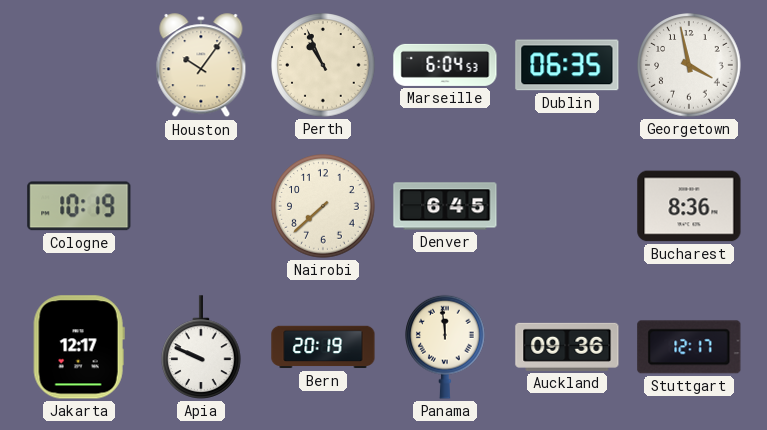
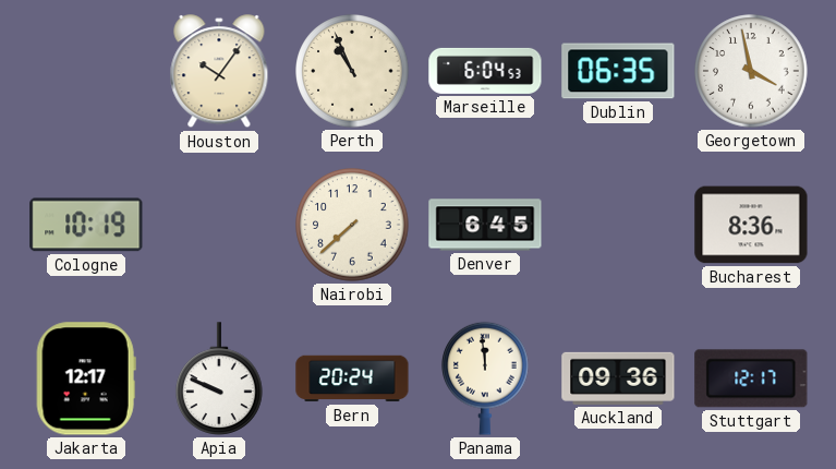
Bern: 20:19 -> 20:24 (352, 378)
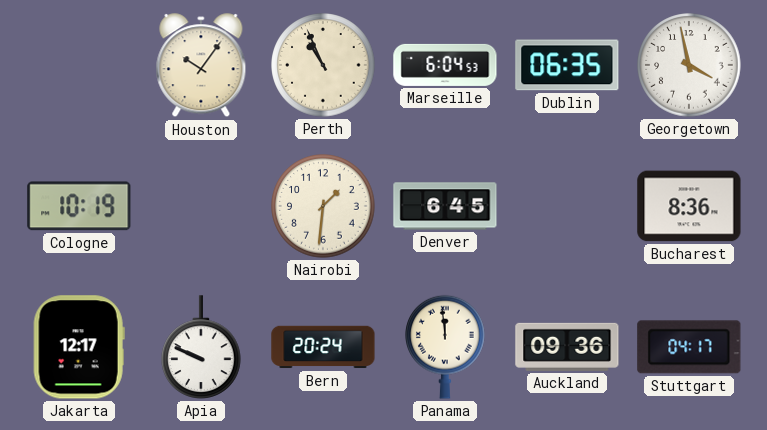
Nairobi: 7:38 -> 1:31 (323, 206)
Stuttgart: 12:17 -> 04:17 (689, 347)
